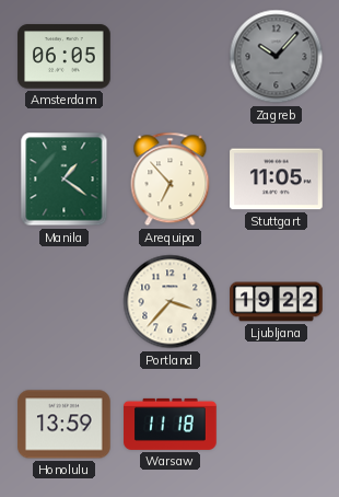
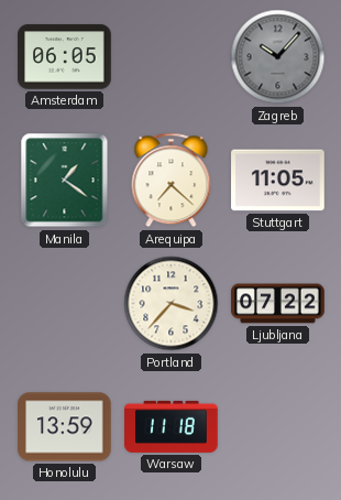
Arequipa: 6:53 -> 7:22 (172, 181)
Ljubljana: 19:22 -> 07:22 (278, 304)
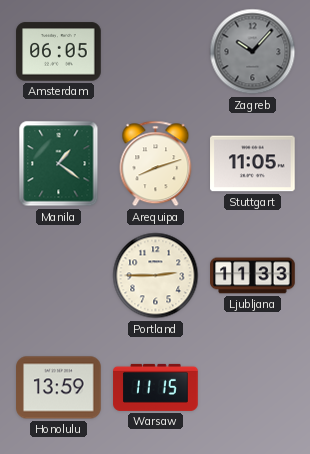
Arequipa: 7:22 -> 8:12 (156, 164)
Portland: 3:37 -> 2:45 (156, 276)
Ljubljana: 07:22 -> 11:33 (253, 276)
Warsaw: 11:18 -> 11:15 (156, 387)
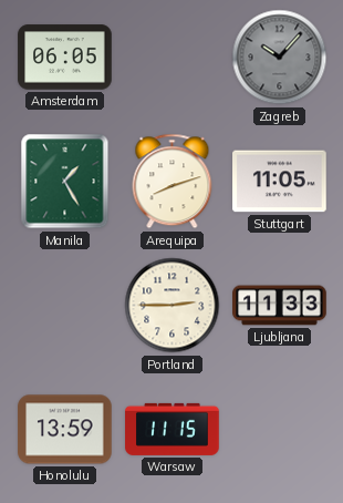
Manila: 1:21 -> 1:25 (65, 182)
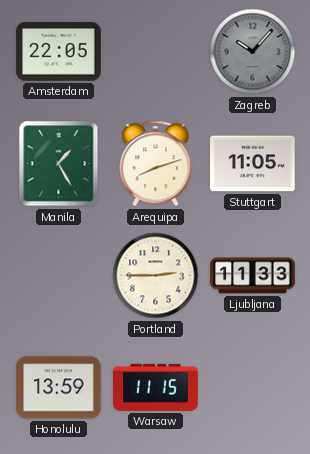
Amsterdam: 06:05 -> 22:05 (59, 52)
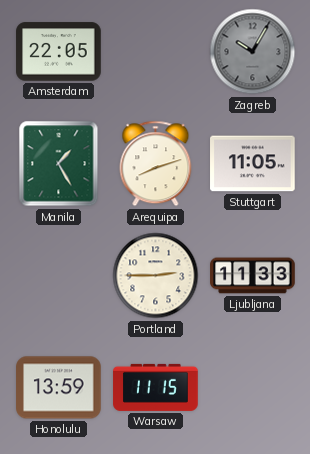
Zagreb: 10:07 -> 10:05 (253, 52)
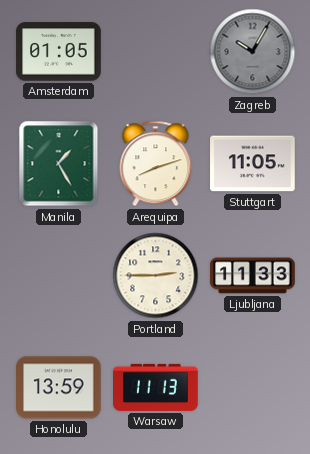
Amsterdam: 22:05 -> 01:05 (59, 52)
Warsaw: 11:15 -> 11:13 (156, 387)
